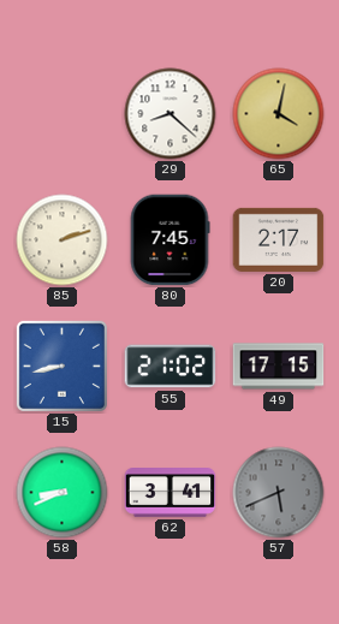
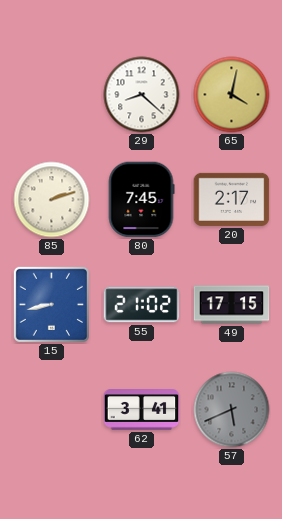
58: 8:41 -> none (63, 493)
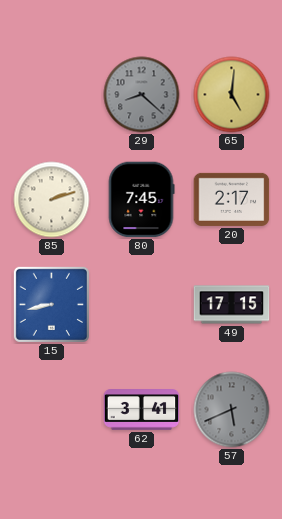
29 dial: white -> grey (142, 95)
65: 4:02 -> 5:01 (232, 95)
55: 21:02 -> none (142, 305)
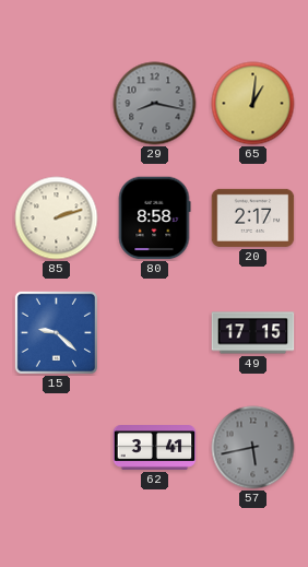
29: 8:22 -> 8:17 (155, 104)
65: 5:01 -> 1:01 (253, 104)
80: 7:45 -> 8:58 (154, 218)
15: 8:43 -> 9:22 (56, 332)
57: 5:41 -> 5:43 (253, 448)
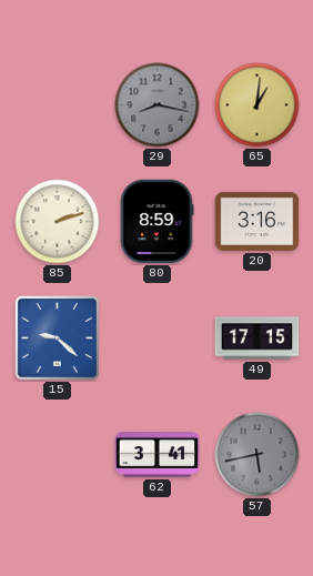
80: 8:58 -> 8:59 (156, 222)
20: 2:17 -> 3:16 (258, 221)
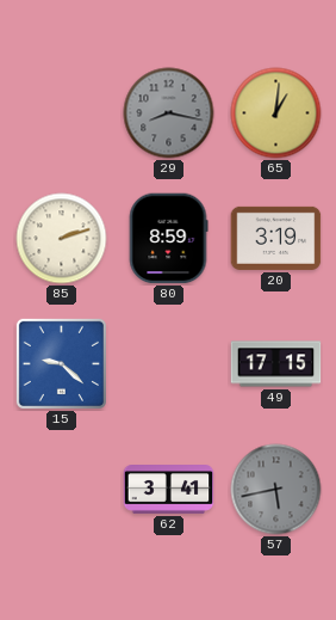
20: 3:16 -> 3:19 (276, 238)
